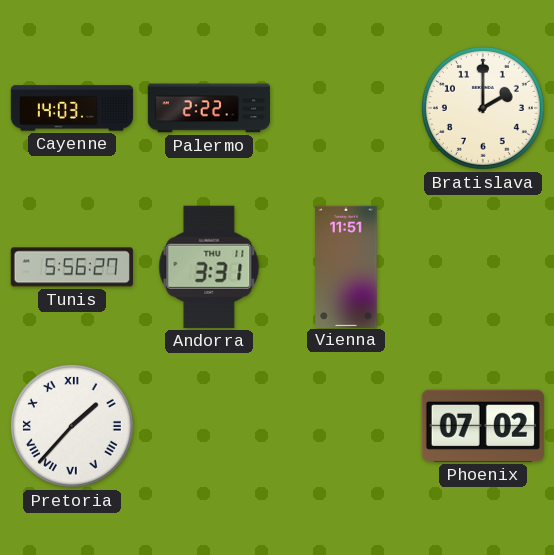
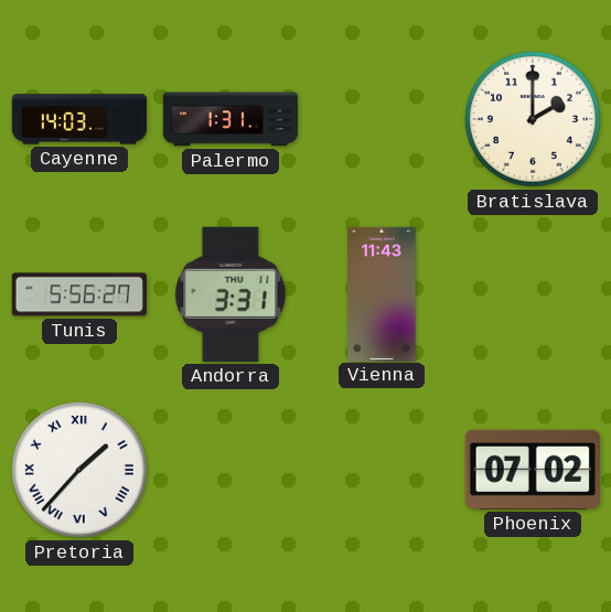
Palermo: 2:22 -> 1:31 (229, 119)
Vienna: 11:51 -> 11:43 (382, 293)
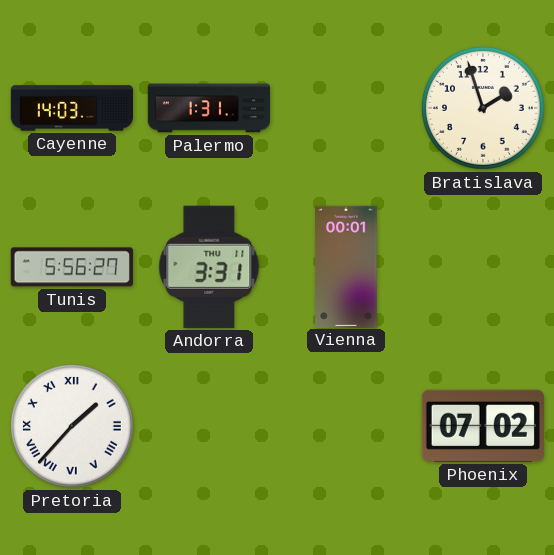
Bratislava: 2:00 -> 1:57 (483, 108)
Vienna: 11:43 -> 00:01 (346, 266)
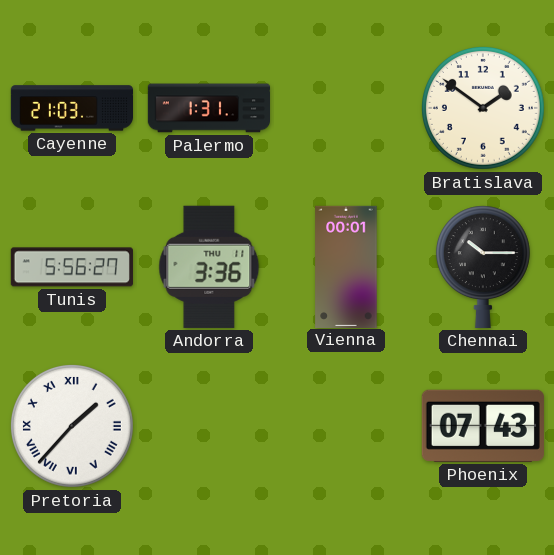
Cayenne: 14:03 -> 21:03 (71, 108)
Bratislava: 1:57 -> 1:51 (483, 108)
Andorra: 3:31 -> 3:36 (209, 267)
Chennai: none -> 10:15 (483, 267)
Phoenix: 07:02 -> 07:43 (483, 426)
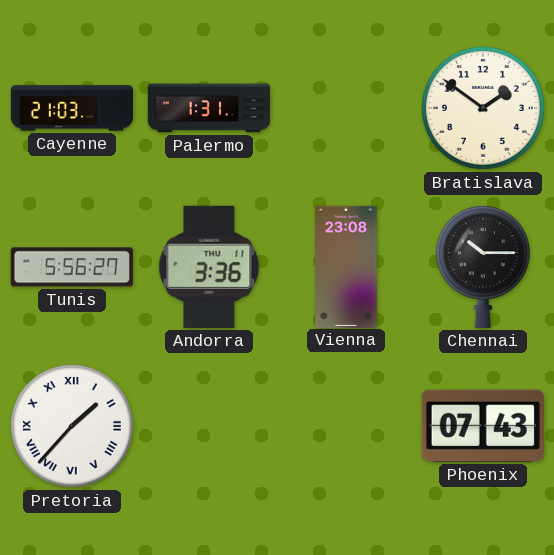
Vienna: 00:01 -> 23:08 (346, 266)
